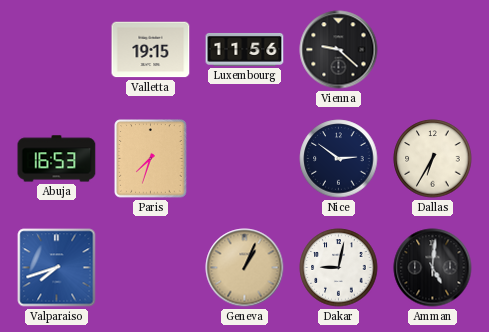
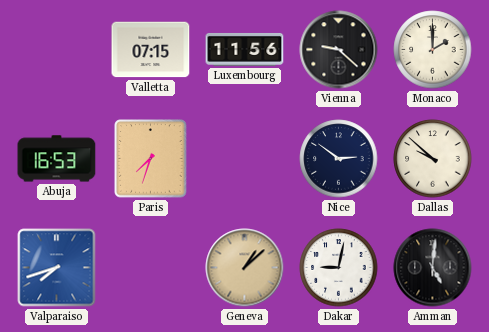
Valletta: 19:15 -> 07:15 (151, 50)
Monaco: none -> 2:00 (433, 50)
Dallas: 6:35 -> 9:52 (433, 159)
Geneva: 1:04 -> 1:08 (245, 268)
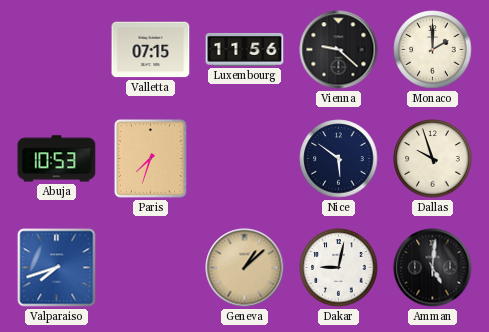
Abuja: 16:53 -> 10:53 (57, 159)
Nice: 2:51 -> 5:51 (339, 159)
Dallas: 9:52 -> 9:57 (433, 159)
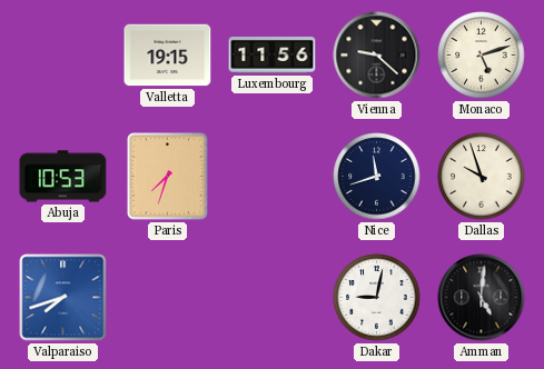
Valletta: 07:15 -> 19:15 (168, 56)
Monaco: 2:00 -> 5:12 (482, 56)
Nice: 5:51 -> 11:42 (377, 177)
Geneva: 1:08 -> none (245, 268)
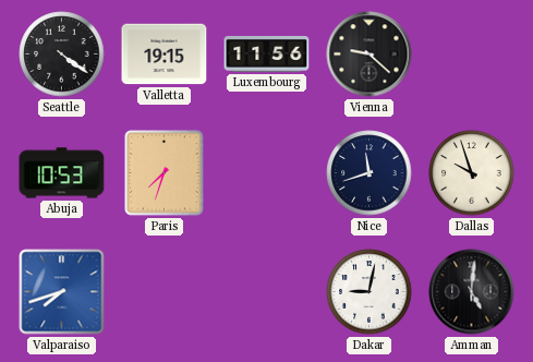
Seattle: none -> 4:21 (62, 55)
Monaco: 5:12 -> none (482, 56)
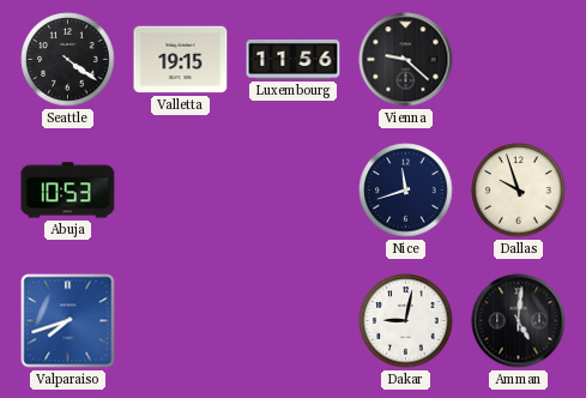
Paris: 7:33 -> none (165, 173)
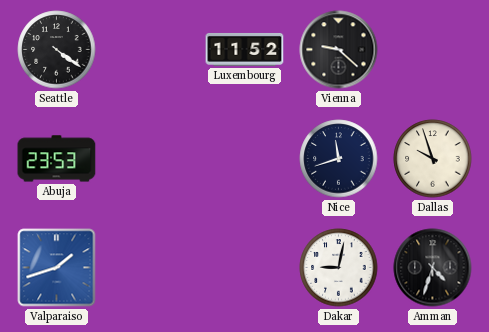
Valletta: 19:15 -> none (181, 60)
Luxembourg: 11:56 -> 11:52 (245, 49)
Abuja: 10:53 -> 23:53 (57, 159)
Valparaiso: 7:42 -> 1:42 (57, 268)
Amman: 5:01 -> 4:33 (433, 268)
